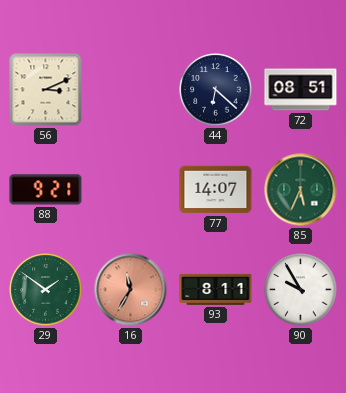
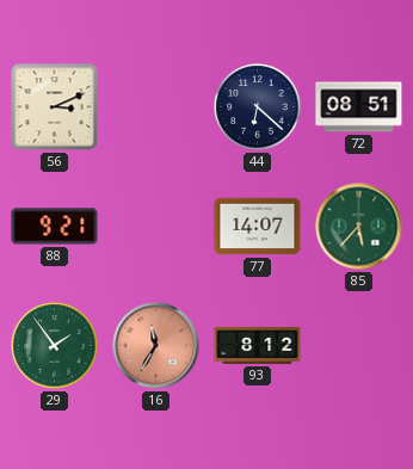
85: 5:34 -> 5:37 (359, 227)
29: 1:51 -> 1:54 (55, 346)
93: 8:11 -> 8:12 (258, 345)
90: 9:55 -> none (301, 290)
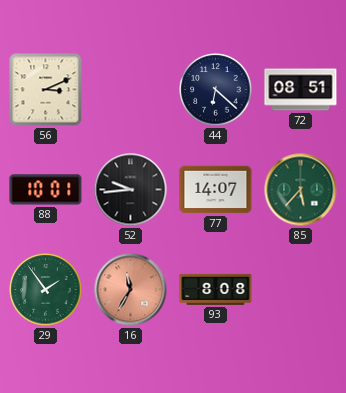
88: 9:21 -> 10:01 (46, 190)
52: none -> 9:44 (131, 190)
93: 8:12 -> 8:08 (216, 289)
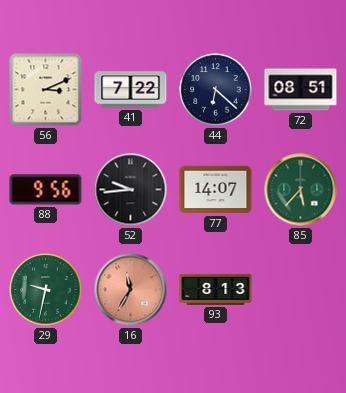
41: none -> 7:22 (131, 90)
88: 10:01 -> 9:56 (46, 190)
29: 1:54 -> 9:32 (46, 290)
93: 8:08 -> 8:13 (216, 289)
